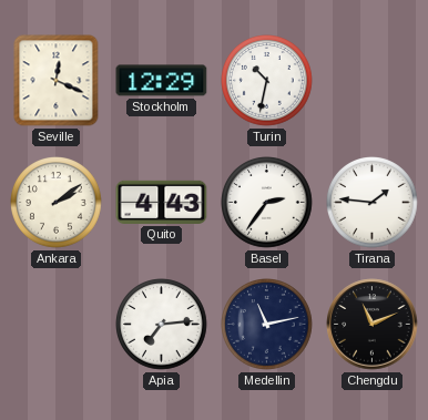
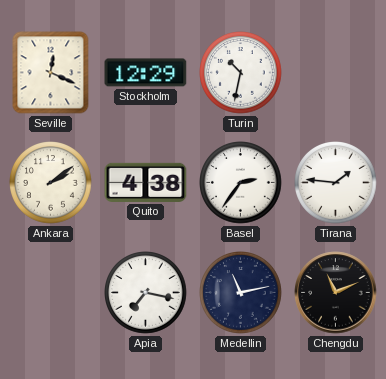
Quito: 4:43 -> 4:38 (146, 182)
Apia: 7:14 -> 7:17 (146, 293)
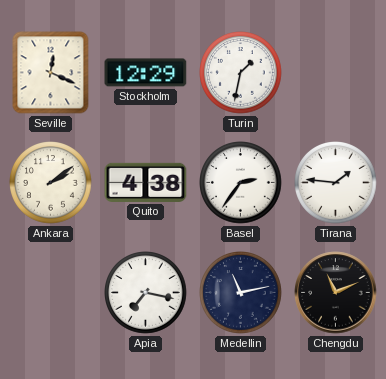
Turin: 10:32 -> 1:32 (241, 73)
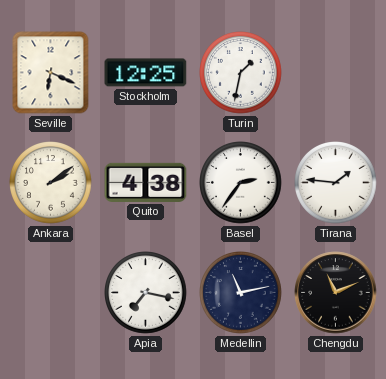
Seville: 12:19 -> 6:19 (51, 73)
Stockholm: 12:29 -> 12:25 (146, 73)
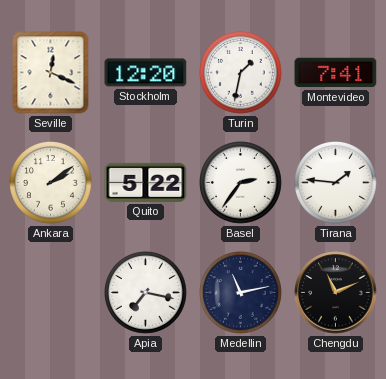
Seville: 6:19 -> 12:19 (51, 73)
Stockholm: 12:25 -> 12:20 (146, 73)
Montevideo: none -> 7:41 (336, 73)
Quito: 4:38 -> 5:22 (146, 182)
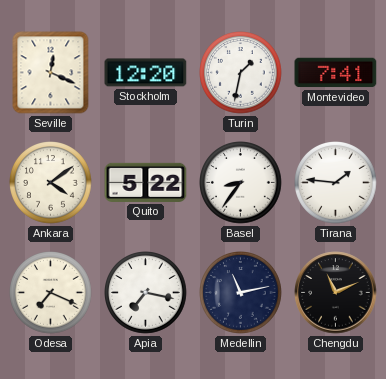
Ankara: 2:09 -> 4:09 (51, 183)
Basel: 2:36 -> 8:36 (241, 183)
Odesa: none -> 7:19 (51, 293)
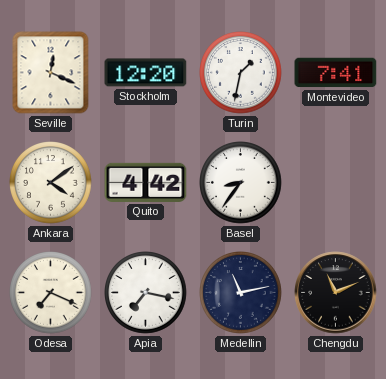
Quito: 5:22 -> 4:42 (146, 182)
Tirana: 1:46 -> none (336, 183)
